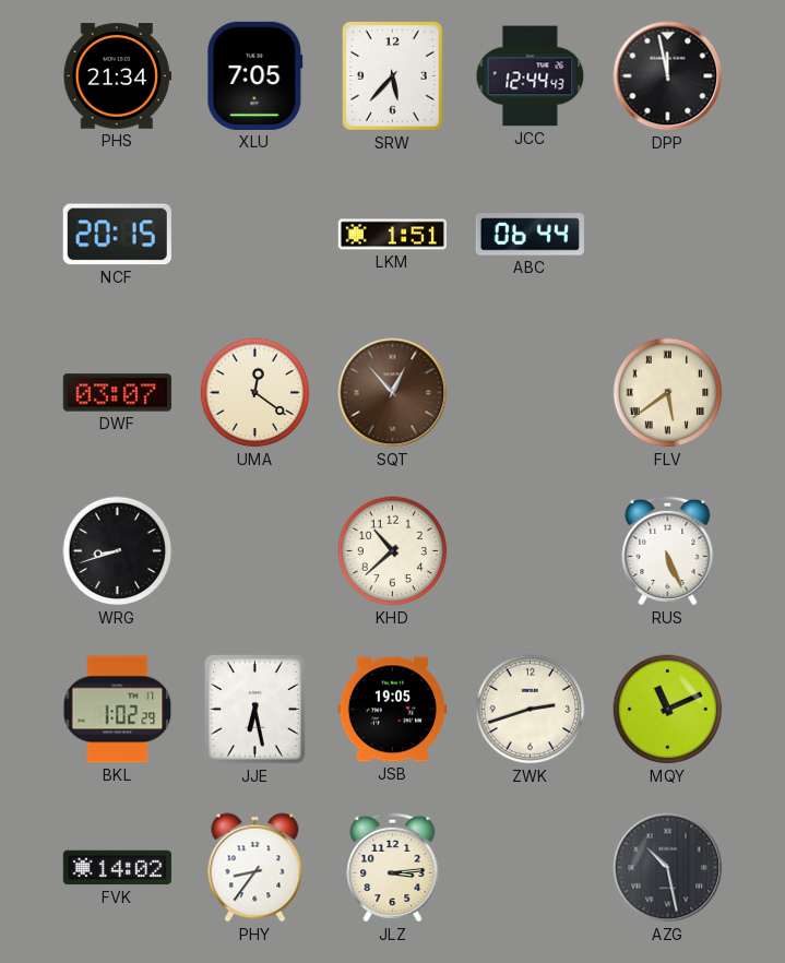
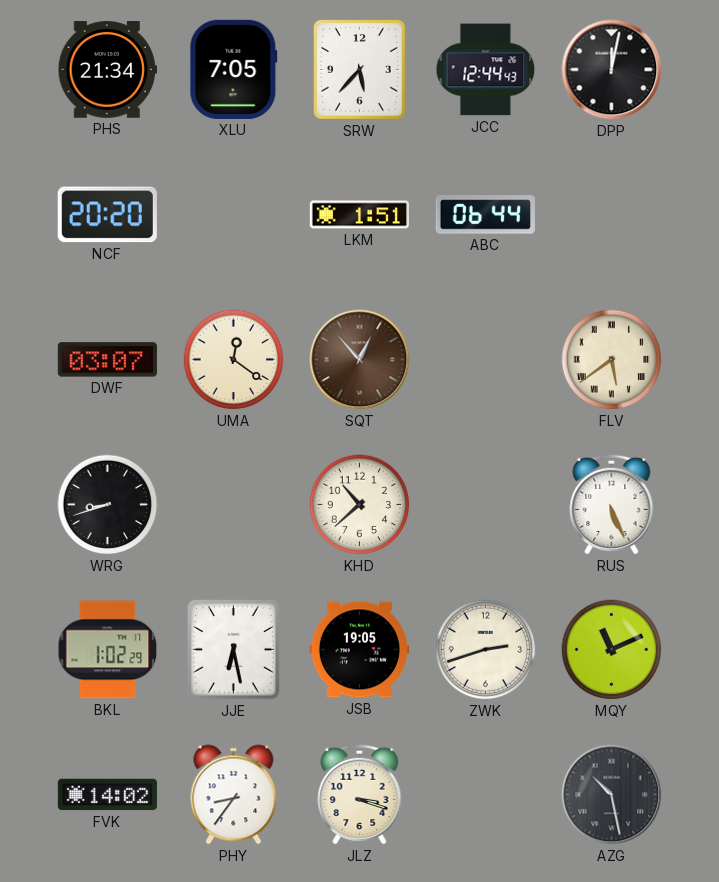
DPP: 11:58 -> 12:02 (612, 70)
NCF: 20:15 -> 20:20 (107, 215)
JLZ: 3:14 -> 3:18 (360, 794)
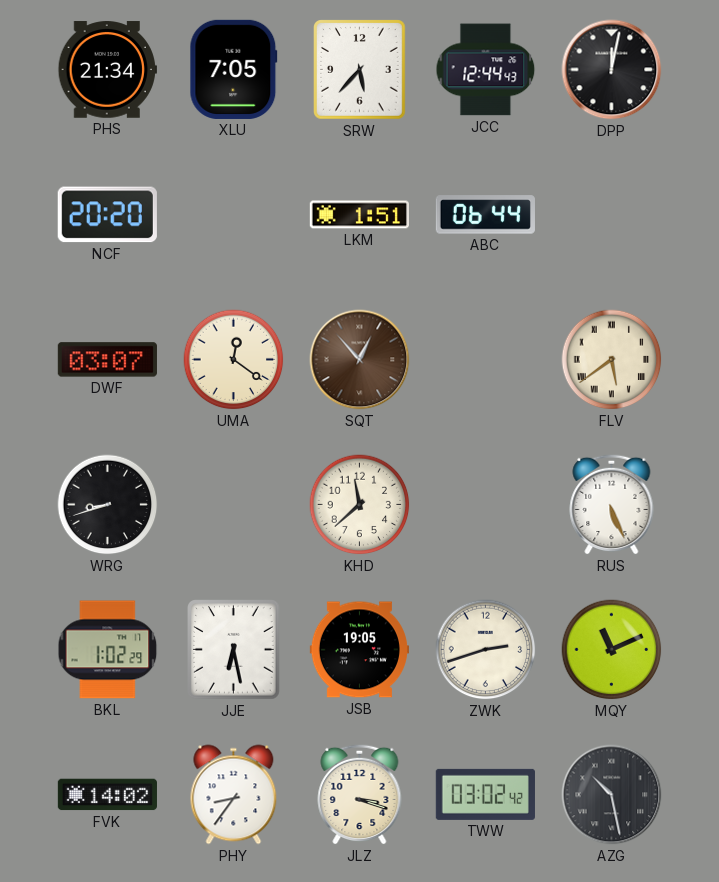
KHD: 10:38 -> 11:38 (360, 505)
TWW: none -> 03:02 (485, 794)
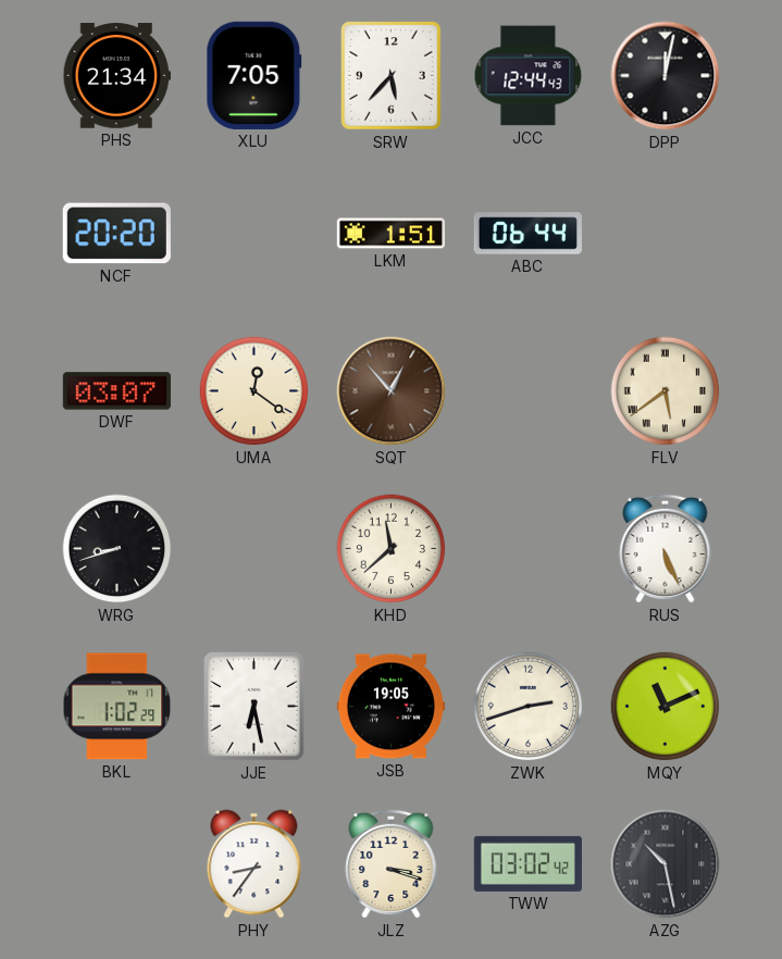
FVK: 14:02 -> none (107, 795)
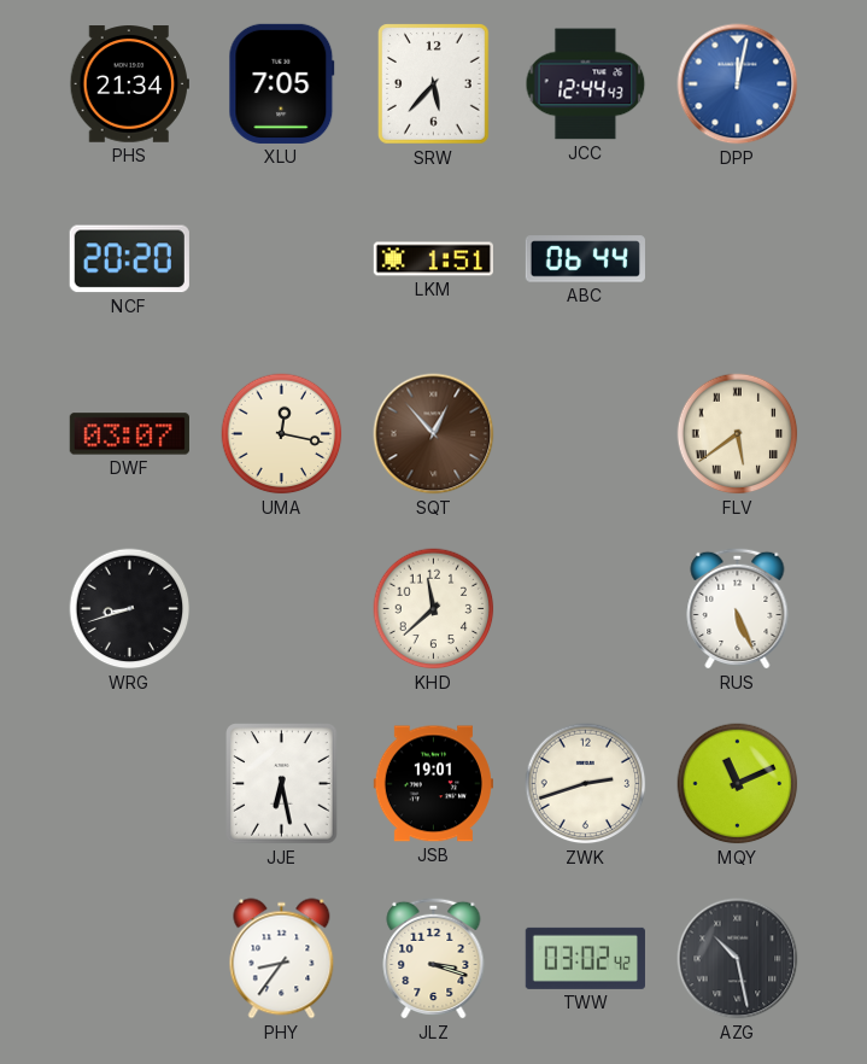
DPP dial: black -> blue (738, 84)
UMA: 12:21 -> 12:17 (282, 434)
BKL: 1:02 -> none (117, 707)
JSB: 19:05 -> 19:01 (433, 784)
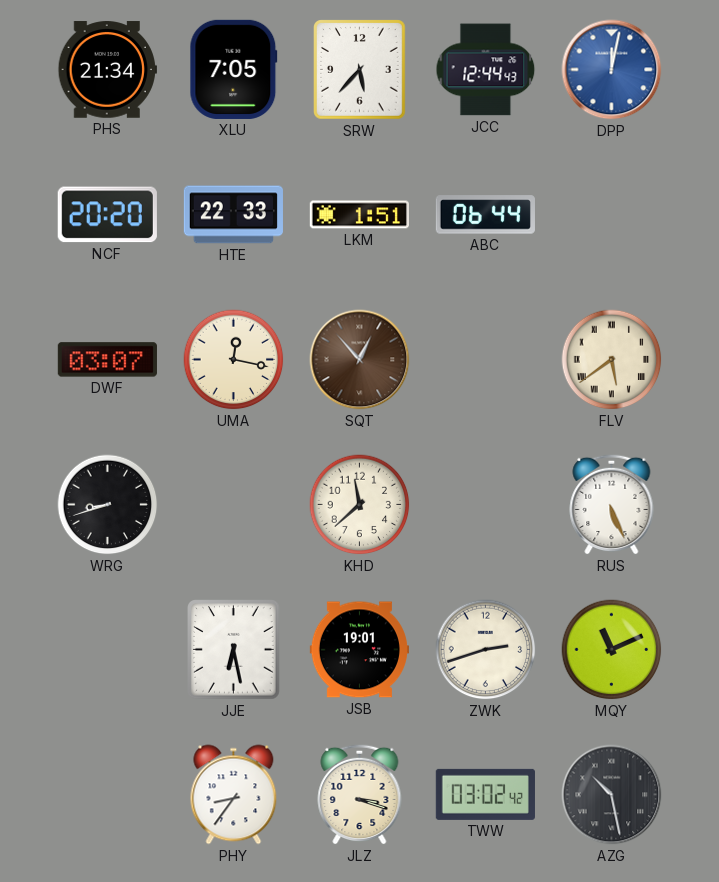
HTE: none -> 22:33 (233, 215)
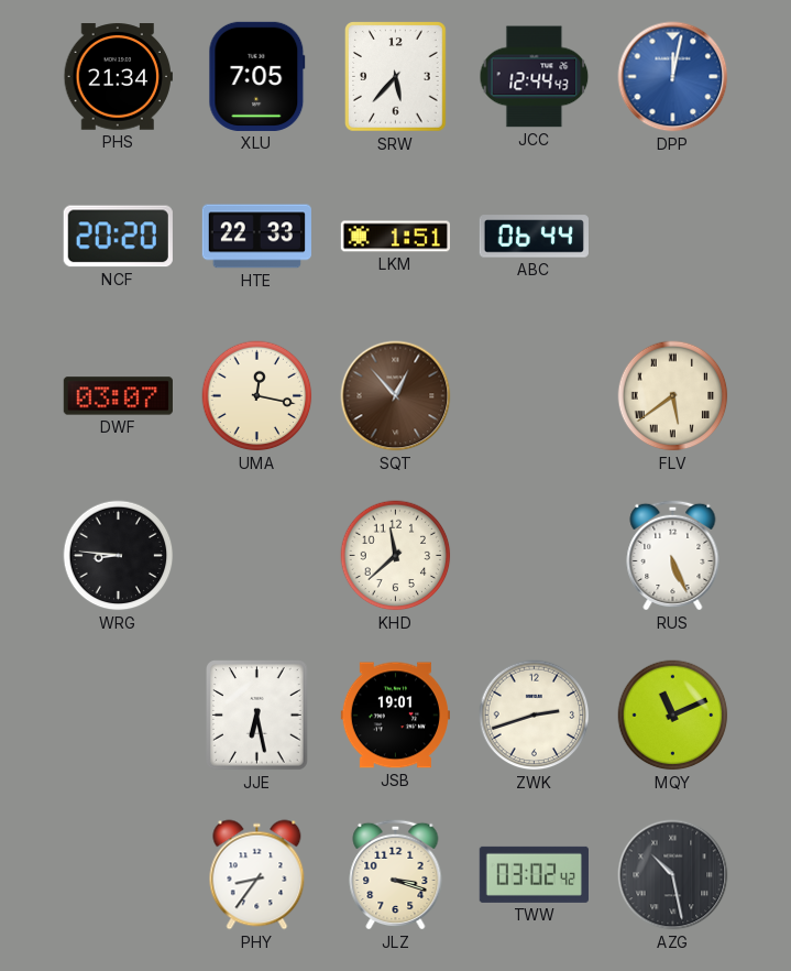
WRG: 8:42 -> 8:46 (119, 556)
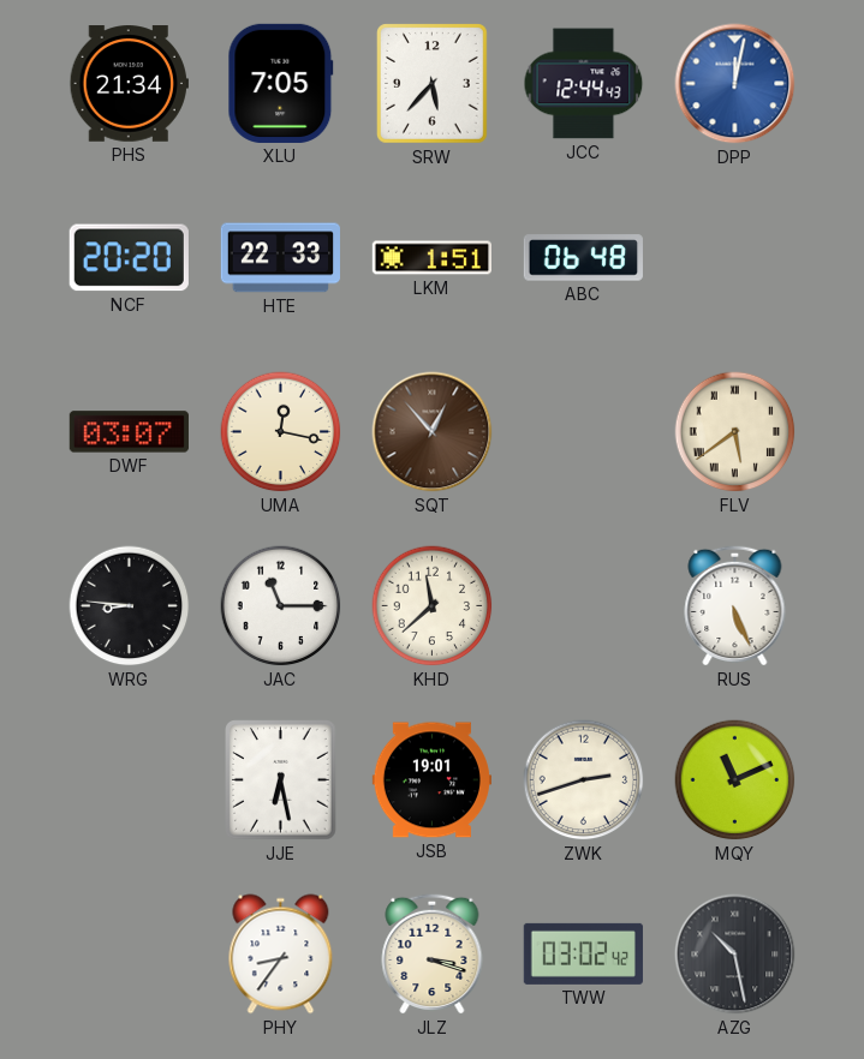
ABC: 06:44 -> 06:48 (583, 258)
JAC: none -> 11:15 (281, 606)
